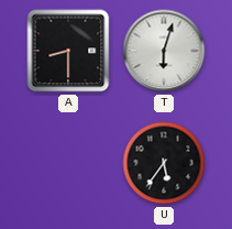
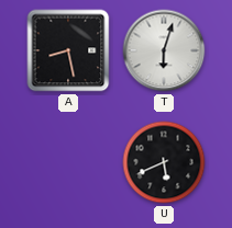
A: 8:30 -> 8:28 (68, 50)
U: 5:36 -> 5:41 (164, 162)
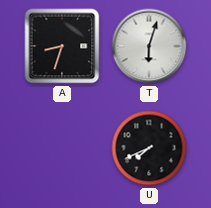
A: 8:28 -> 8:33 (62, 46)
U: 5:41 -> 7:41 (149, 148)
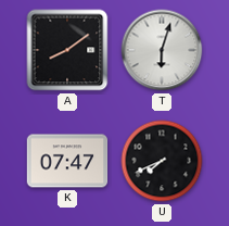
A: 8:33 -> 8:09 (67, 50)
K: none -> 07:47 (67, 161)
